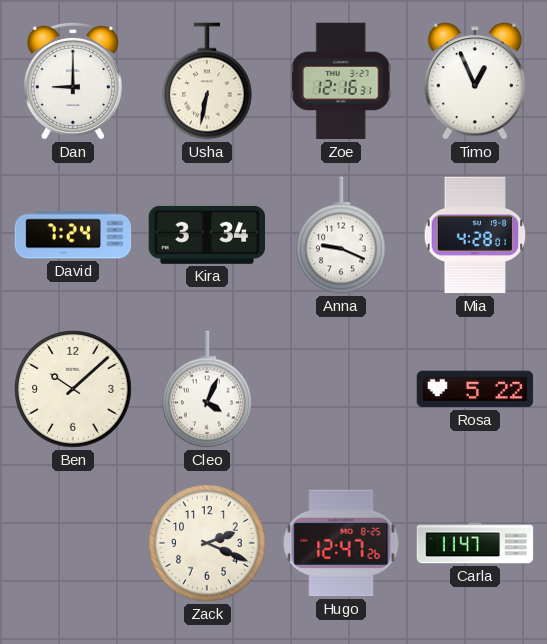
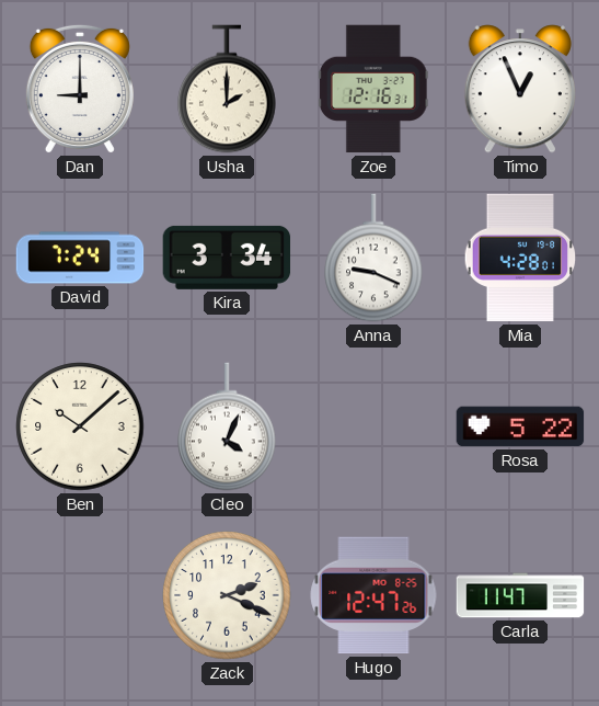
Usha: 6:32 -> 2:00 (227, 89)
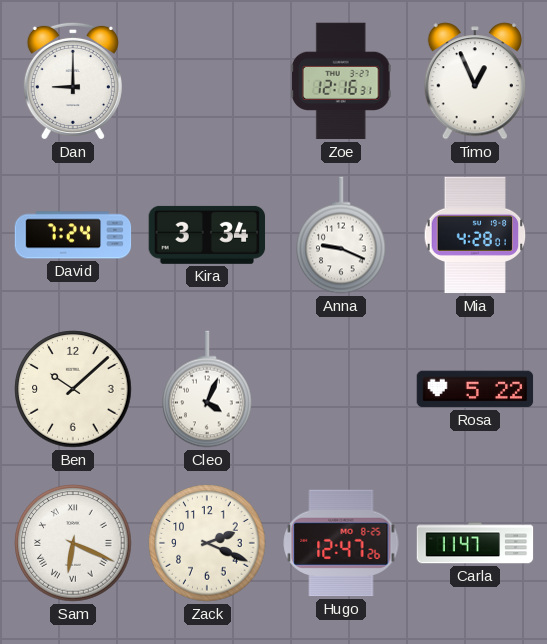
Usha: 2:00 -> none (227, 89)
Sam: none -> 6:19 (73, 543)
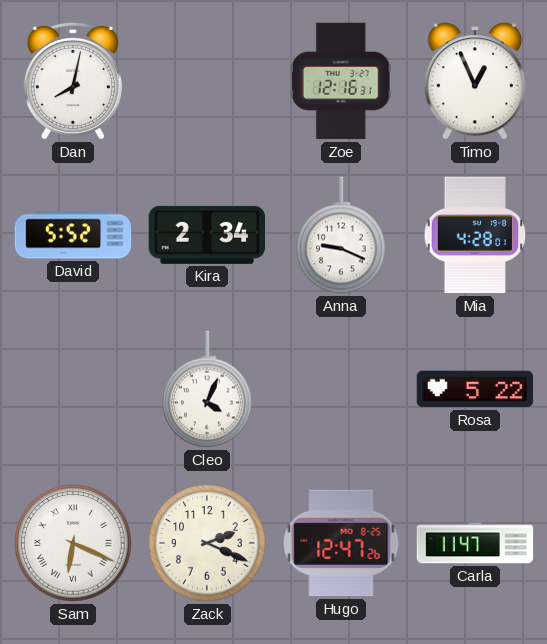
Dan: 9:00 -> 8:02 (73, 81)
David: 7:24 -> 5:52 (73, 235)
Kira: 3:34 -> 2:34 (207, 235)
Ben: 10:08 -> none (73, 389)
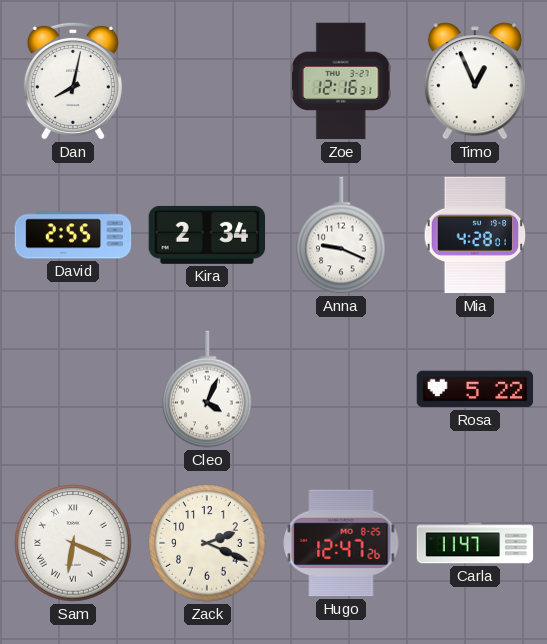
David: 5:52 -> 2:55 (73, 235)
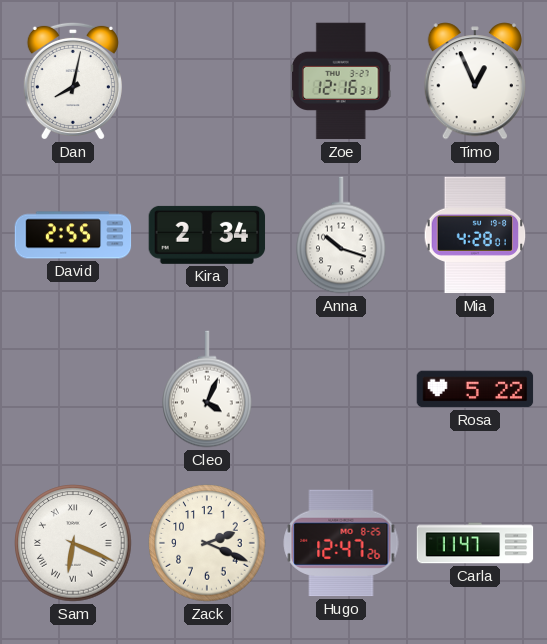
Anna: 9:19 -> 10:18 (341, 235)
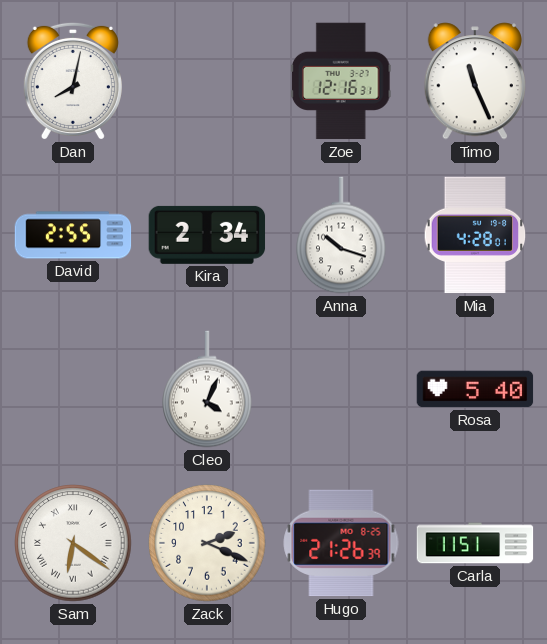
Timo: 12:56 -> 11:26 (475, 81)
Rosa: 5:22 -> 5:40 (475, 389)
Sam: 6:19 -> 6:21 (73, 543)
Hugo: 12:47 -> 21:26 (341, 543)
Carla: 11:47 -> 11:51 (475, 543)
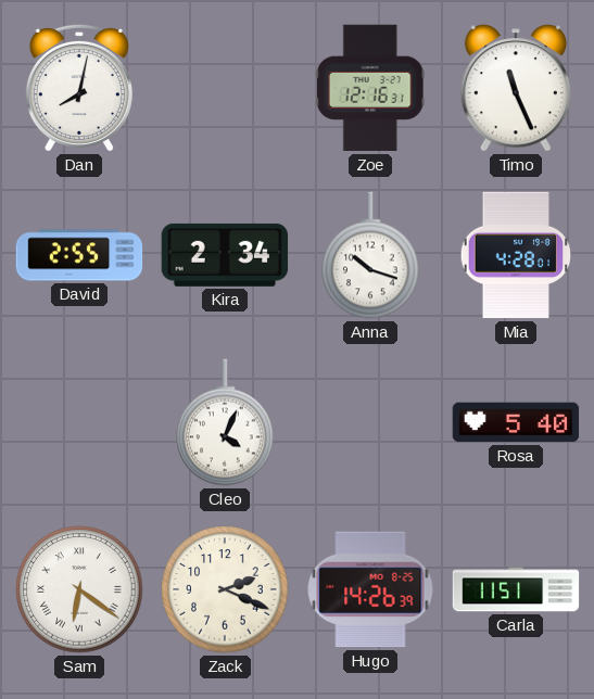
Hugo: 21:26 -> 14:26 (370, 589)
